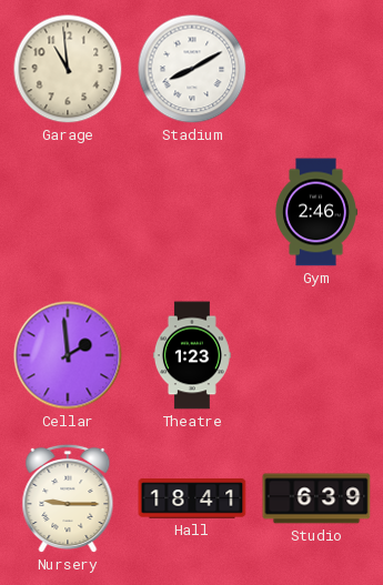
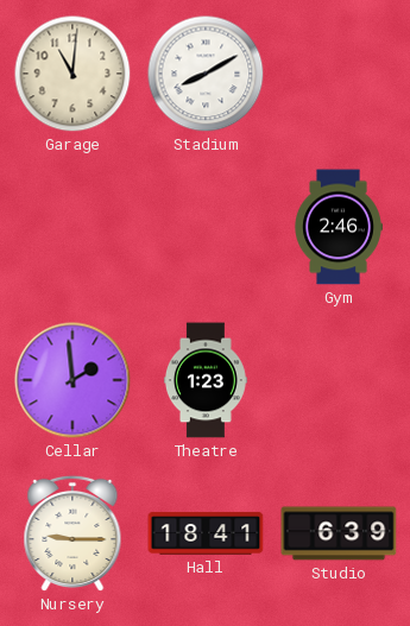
Garage: 10:59 -> 11:01 (72, 74)
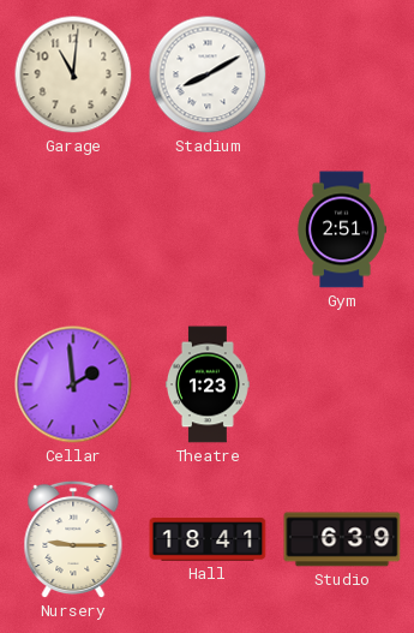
Gym: 2:46 -> 2:51 (342, 229)
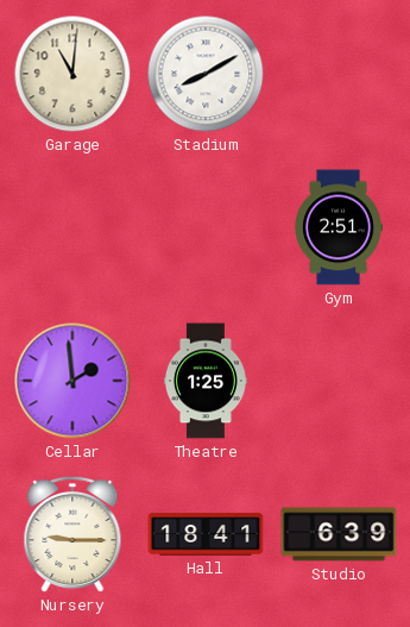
Theatre: 1:23 -> 1:25 (206, 381)
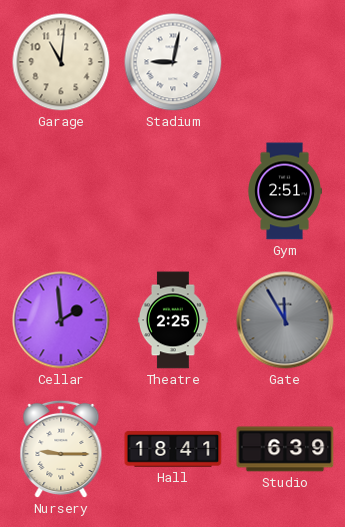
Stadium: 8:10 -> 9:02 (173, 62)
Theatre: 1:25 -> 2:25 (173, 320)
Gate: none -> 11:55 (285, 320)
